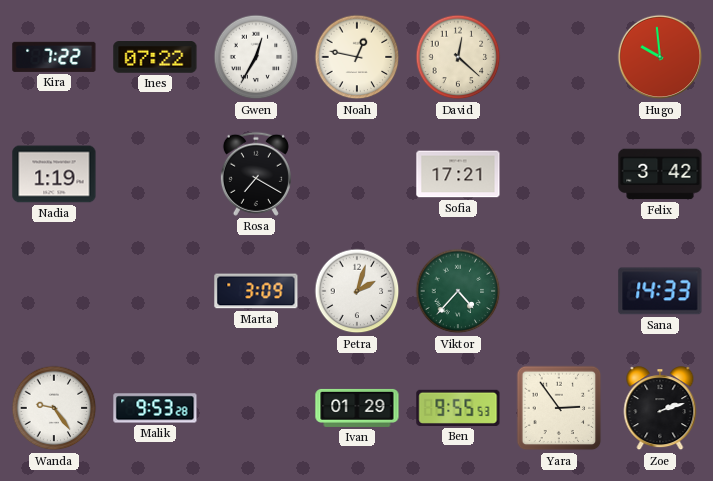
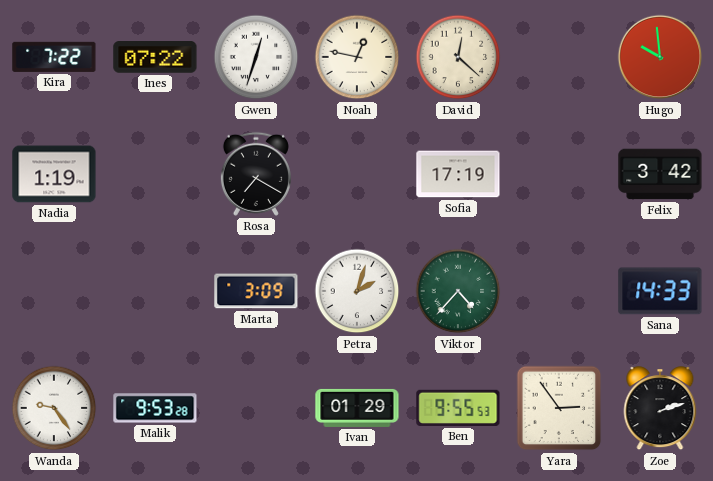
Gwen: 12:35 -> 12:33 (256, 57)
Sofia: 17:21 -> 17:19 (458, 174)
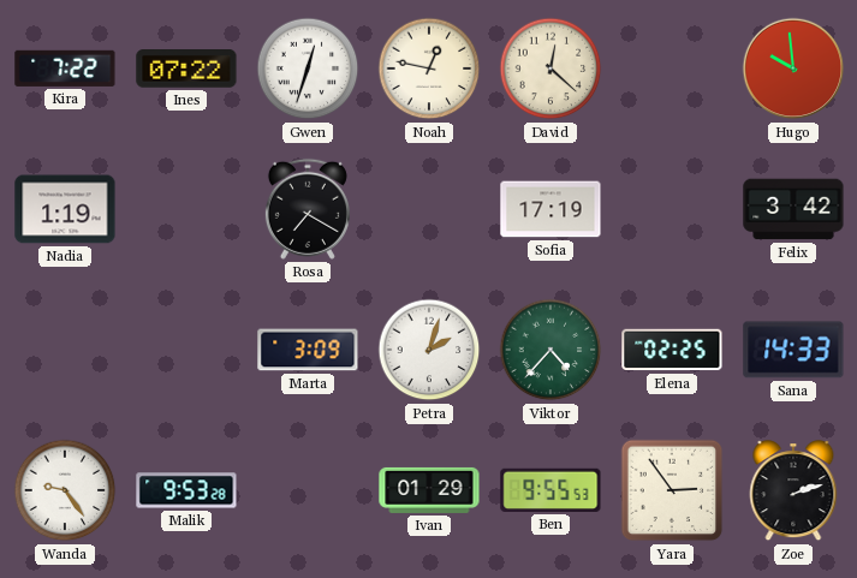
Elena: none -> 02:25 (672, 350)
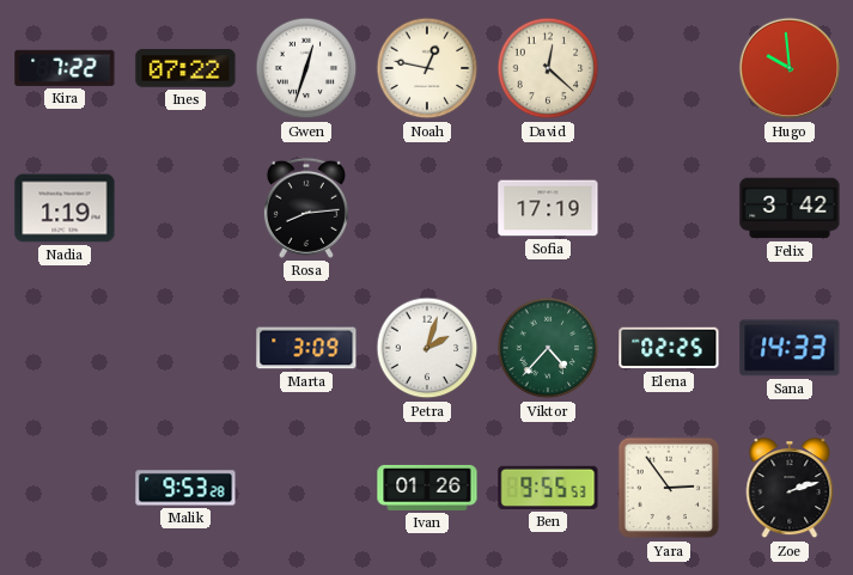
Rosa: 7:20 -> 8:14 (306, 208)
Wanda: 9:24 -> none (65, 490)
Ivan: 01:29 -> 01:26 (427, 488)
